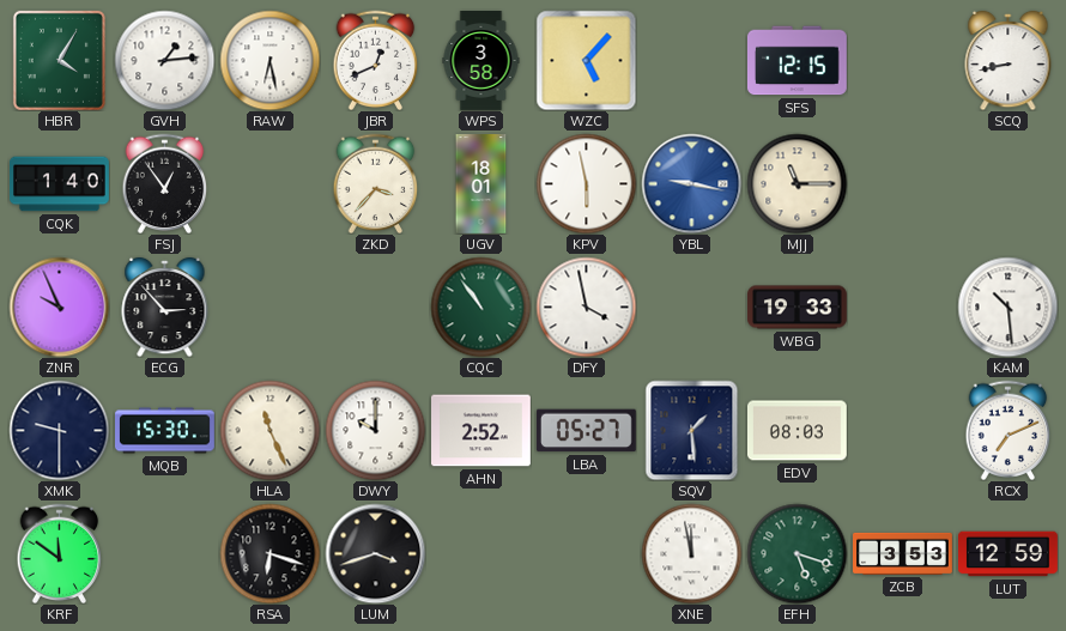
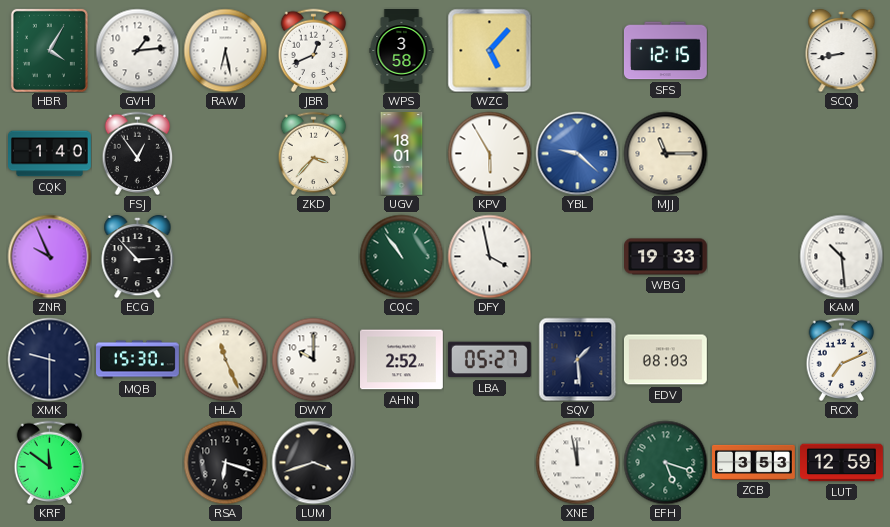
KPV: 5:58 -> 5:55 (489, 153)
YBL: 9:17 -> 9:22 (577, 153)
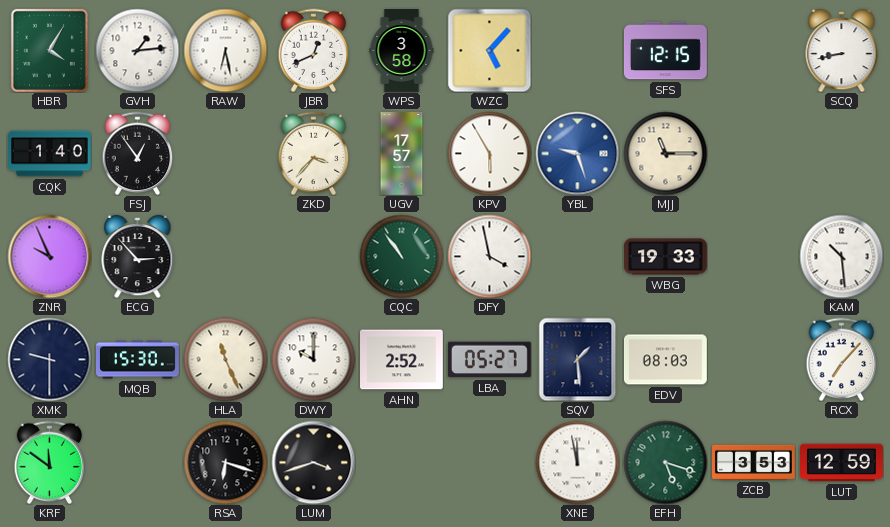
UGV: 18:01 -> 17:57 (402, 154)
YBL: 9:22 -> 9:27 (577, 153)
RCX: 7:11 -> 7:07 (842, 359)
